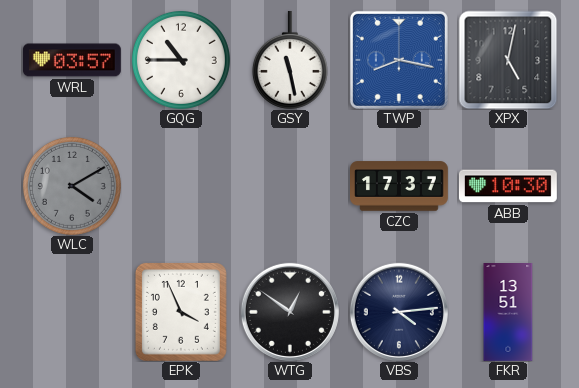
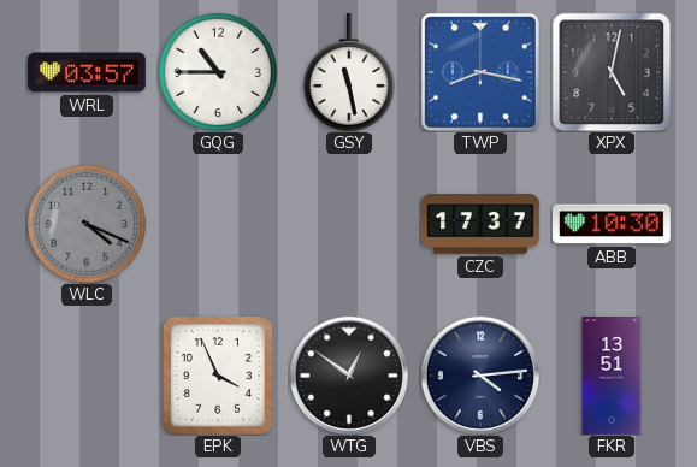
WLC: 4:10 -> 4:19 (87, 224)
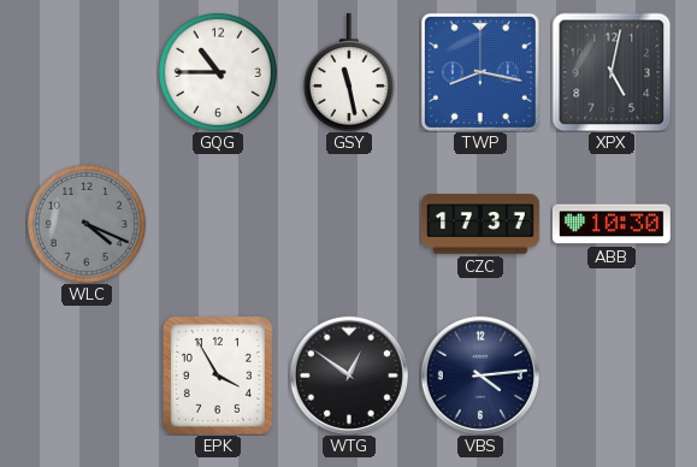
WRL: 03:57 -> none (87, 72)
EPK: 3:56 -> 3:55 (218, 376)
FKR: 13:51 -> none (612, 377)
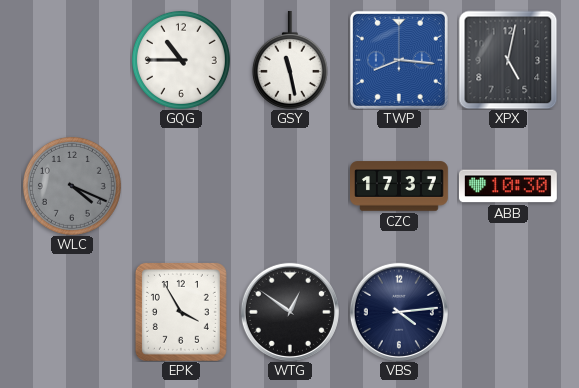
TWP: 8:17 -> 8:16 (399, 60)
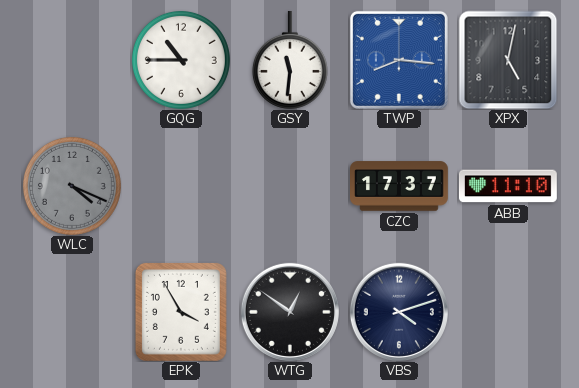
GSY: 11:28 -> 11:31 (290, 60)
ABB: 10:30 -> 11:10 (508, 186)
VBS: 4:14 -> 4:12 (399, 312)
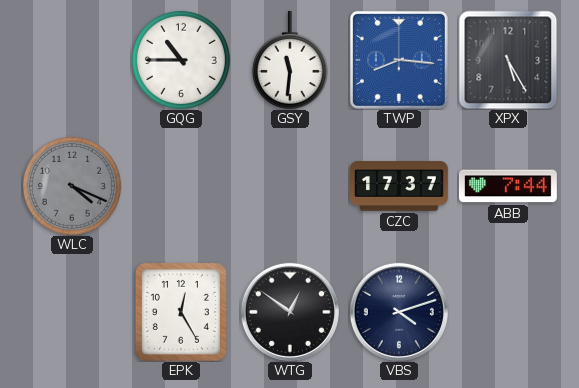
XPX: 5:02 -> 5:25 (508, 60)
ABB: 11:10 -> 7:44 (508, 186)
EPK: 3:55 -> 12:25 (181, 312)
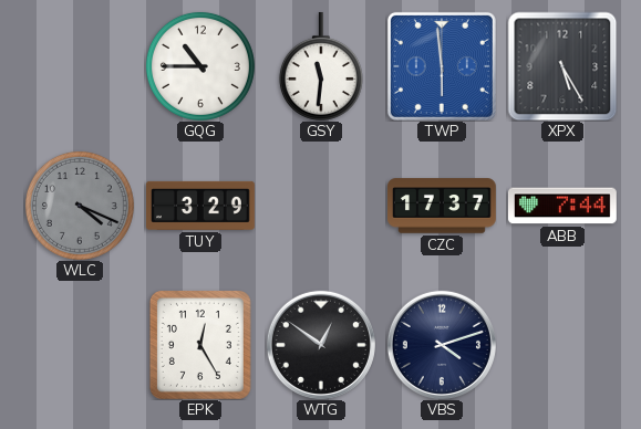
TWP: 8:16 -> 5:59 (442, 66)
TUY: none -> 3:29 (201, 206)
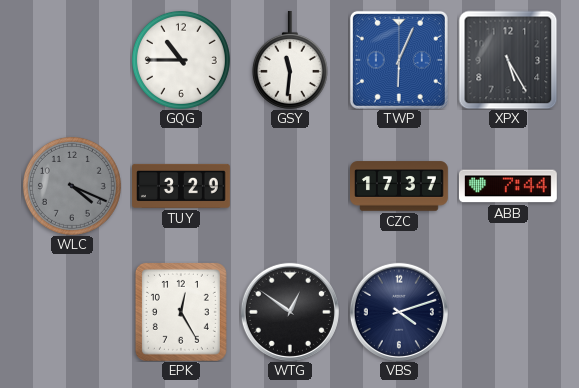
TWP: 5:59 -> 6:04 (399, 60)
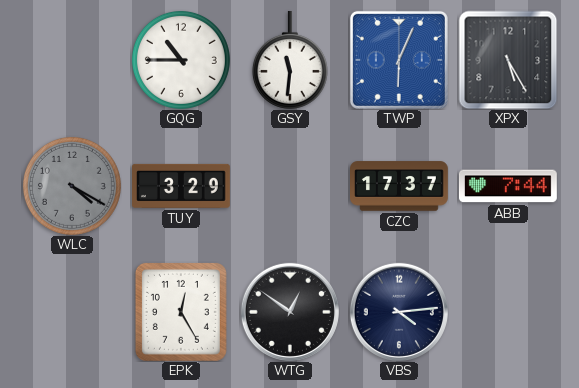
WLC: 4:19 -> 4:20 (72, 186)
VBS: 4:12 -> 4:14 (399, 312)
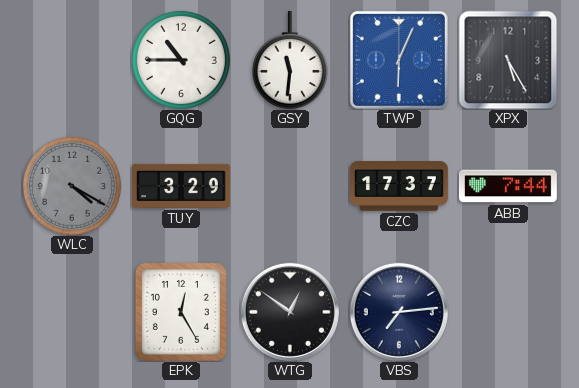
VBS: 4:14 -> 7:14 (399, 312)
